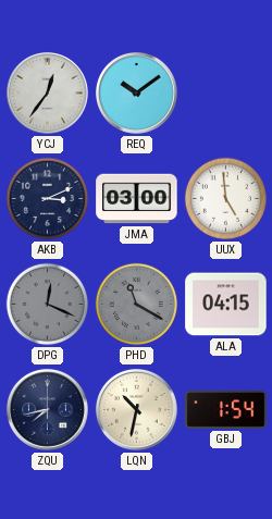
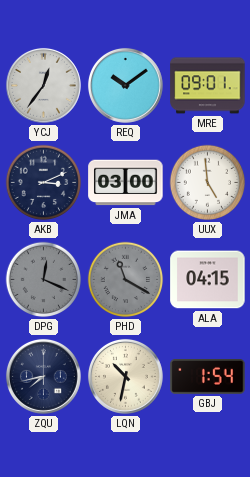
MRE: none -> 09:01 (208, 86)
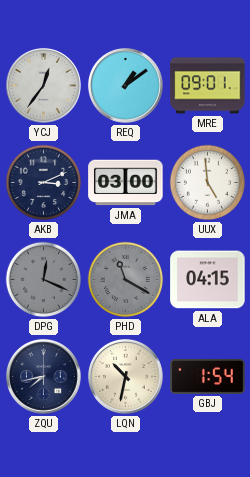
REQ: 10:09 -> 1:09 (125, 85)
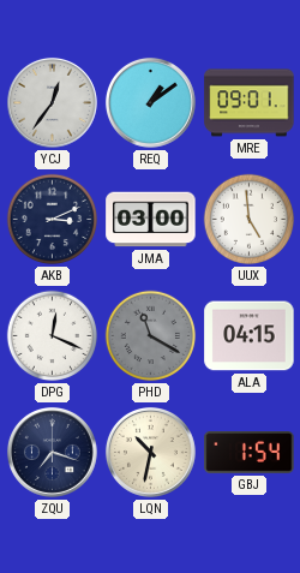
DPG dial: grey -> white (53, 336)
ZQU: 7:43 -> 7:18 (52, 452)
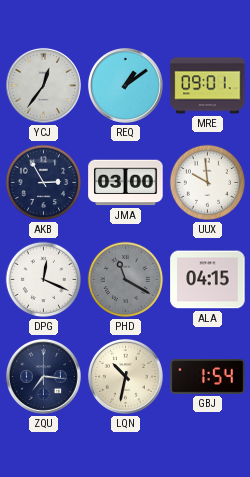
AKB: 3:11 -> 2:55 (44, 183)
UUX: 4:59 -> 9:59 (208, 183)
ZQU: 7:18 -> 7:16 (43, 376)
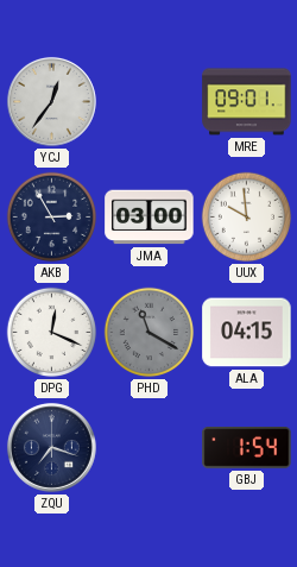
REQ: 1:09 -> none (125, 85)
ZQU: 7:16 -> 7:18 (51, 447)
LQN: 10:32 -> none (125, 376)
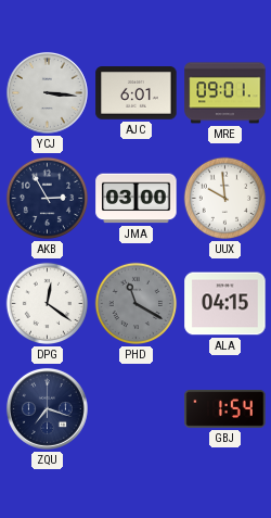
YCJ: 12:36 -> 3:16 (47, 92)
AJC: none -> 6:01 (137, 93)
DPG: 12:19 -> 12:21 (48, 304)
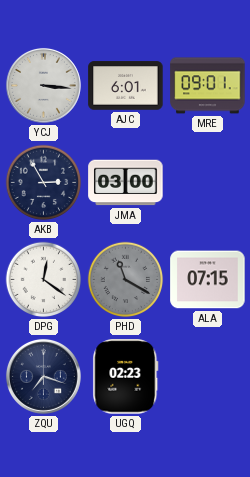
UUX: 9:59 -> none (225, 199)
ALA: 04:15 -> 07:15 (208, 280)
UGQ: none -> 02:23 (126, 377)
GBJ: 1:54 -> none (225, 409)
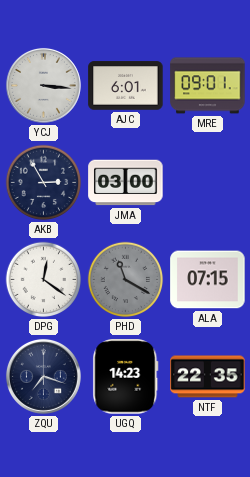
UGQ: 02:23 -> 14:23 (126, 377)
NTF: none -> 22:35 (208, 377)
